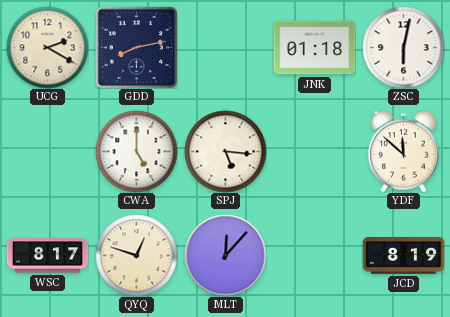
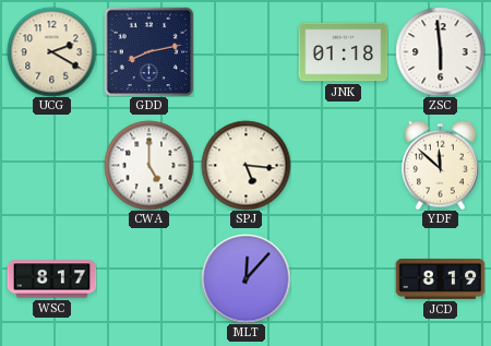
ZSC: 6:02 -> 5:59 (440, 51)
QYQ: 12:48 -> none (136, 255)
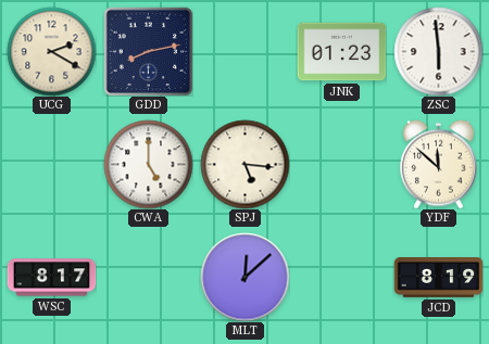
JNK: 01:18 -> 01:23 (341, 52)
MLT: 12:07 -> 12:08 (244, 277)
